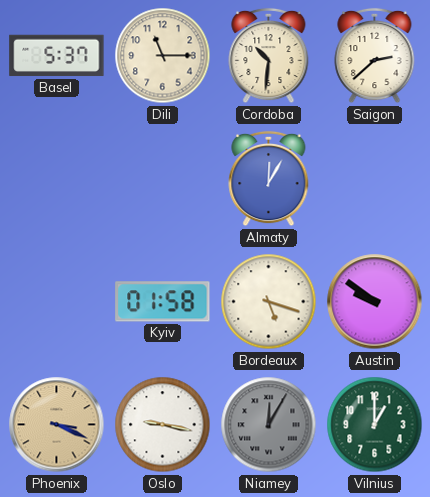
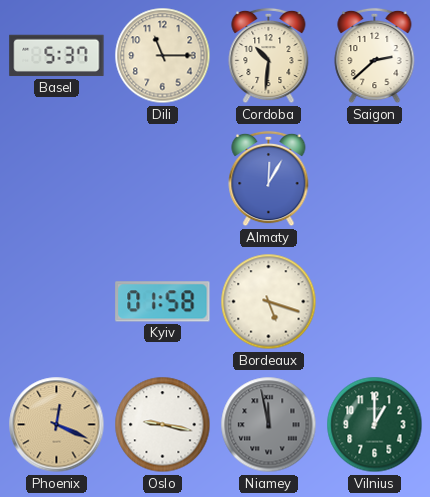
Austin: 9:51 -> none (375, 302)
Phoenix: 3:19 -> 12:19 (57, 425)
Niamey: 12:05 -> 11:58 (269, 425)
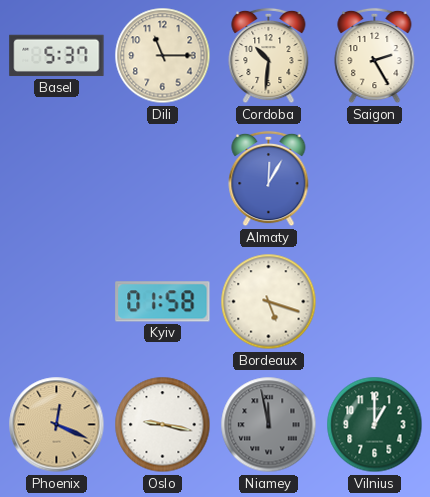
Saigon: 2:38 -> 2:25 (375, 56)
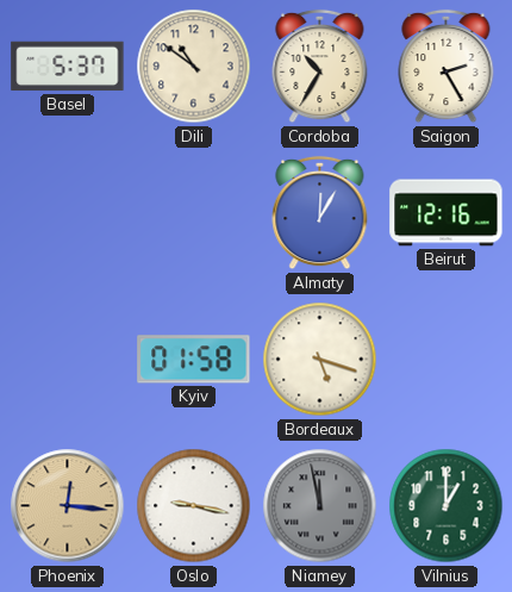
Dili: 11:15 -> 10:51 (194, 67)
Cordoba: 10:31 -> 10:35 (320, 67)
Beirut: none -> 12:16 (447, 213)
Phoenix: 12:19 -> 12:16 (68, 506)
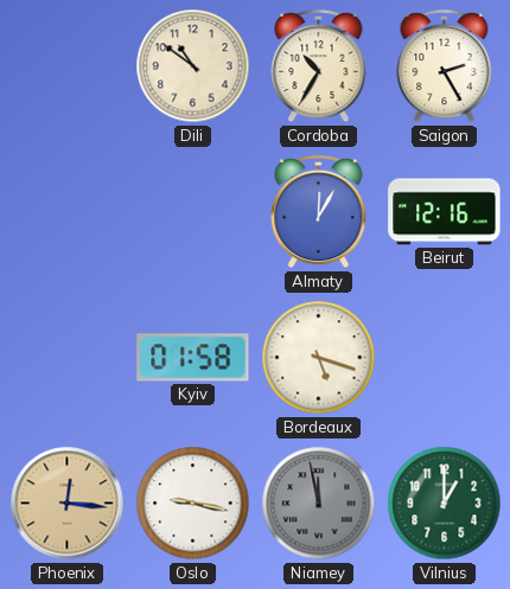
Basel: 5:37 -> none (68, 67)
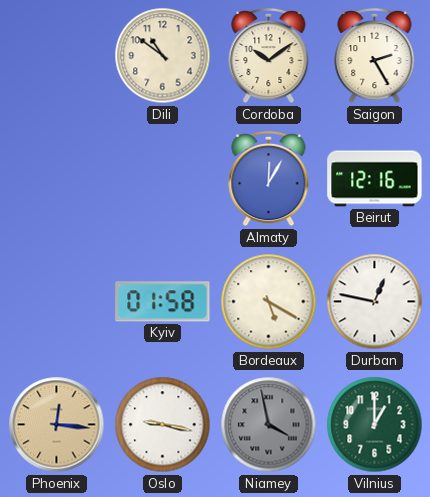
Cordoba: 10:35 -> 10:09 (269, 56)
Bordeaux: 5:18 -> 5:20 (269, 302)
Durban: none -> 12:47 (375, 302)
Niamey: 11:58 -> 3:58 (269, 425)
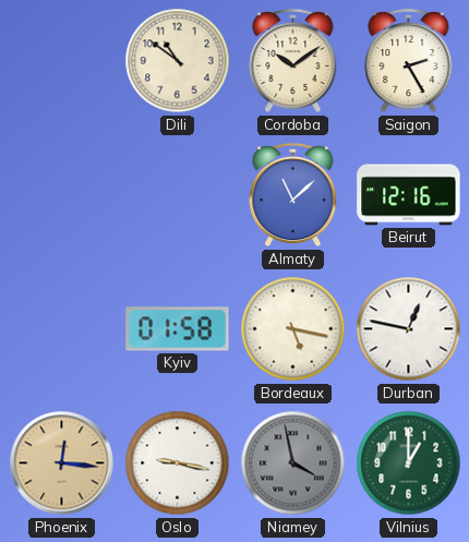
Almaty: 12:05 -> 11:08 (293, 195)
Bordeaux: 5:20 -> 5:17 (293, 329)
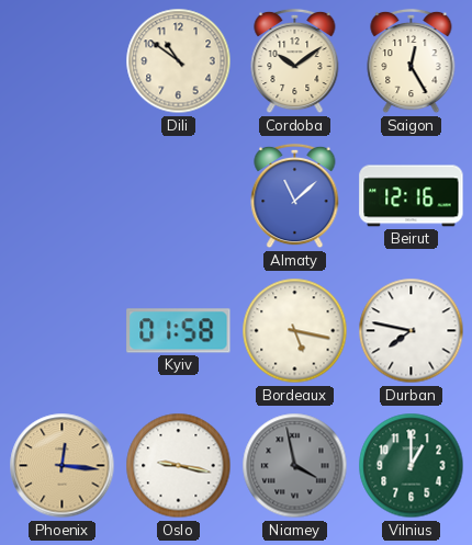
Saigon: 2:25 -> 12:25 (412, 61)
Durban: 12:47 -> 7:47 (412, 331)
